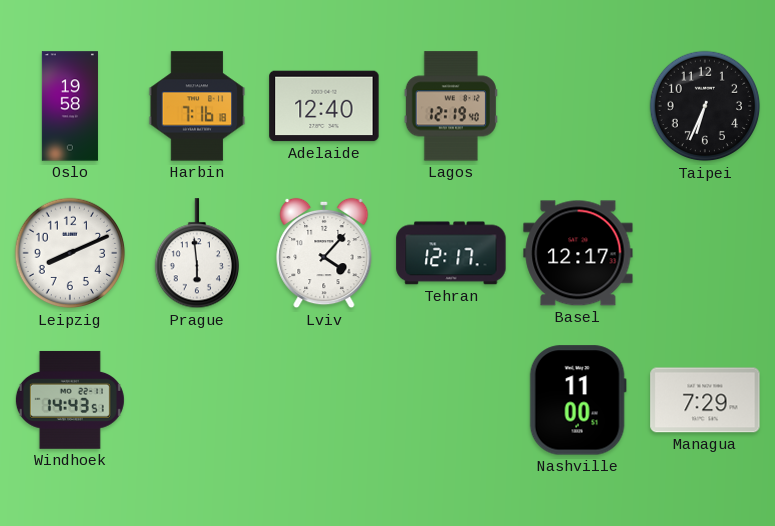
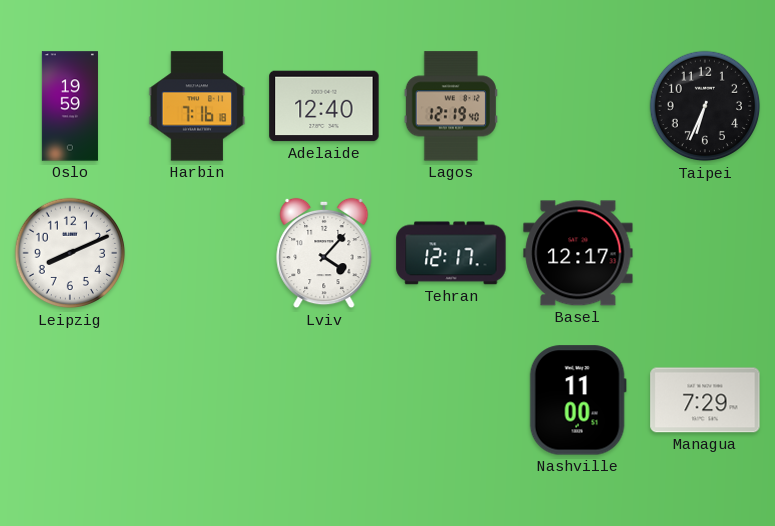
Oslo: 19:58 -> 19:59 (70, 106)
Prague: 5:59 -> none (196, 254)
Windhoek: 14:43 -> none (70, 400)
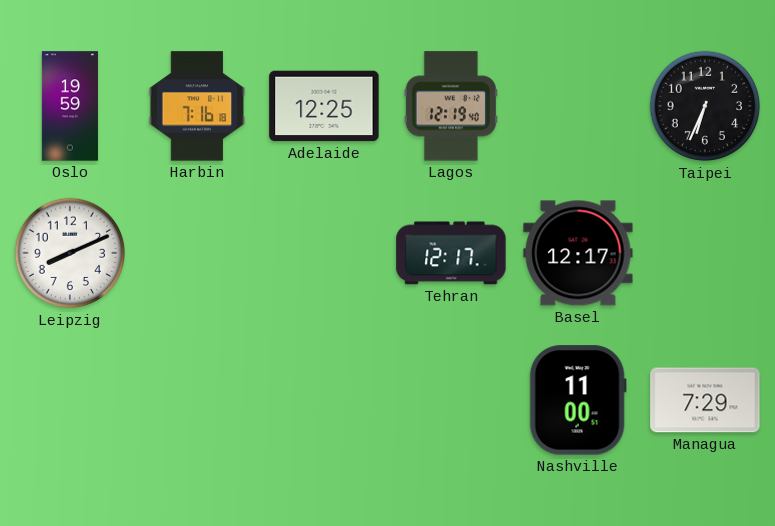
Adelaide: 12:40 -> 12:25 (324, 106)
Lviv: 4:07 -> none (324, 253)
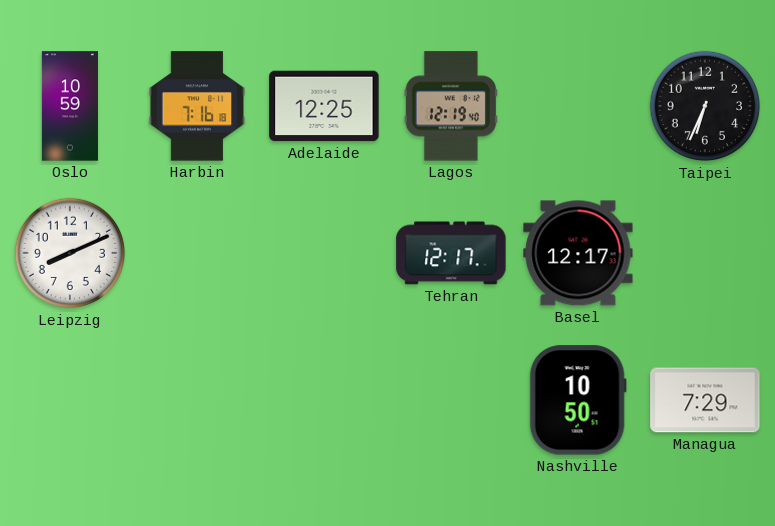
Oslo: 19:59 -> 10:59 (70, 106)
Nashville: 11:00 -> 10:50 (578, 400)
